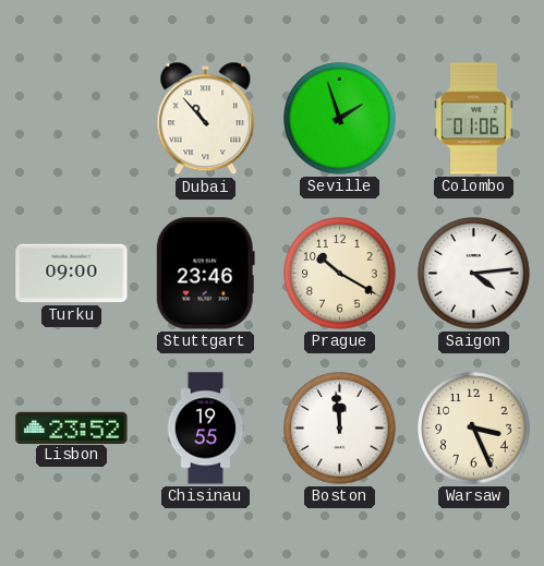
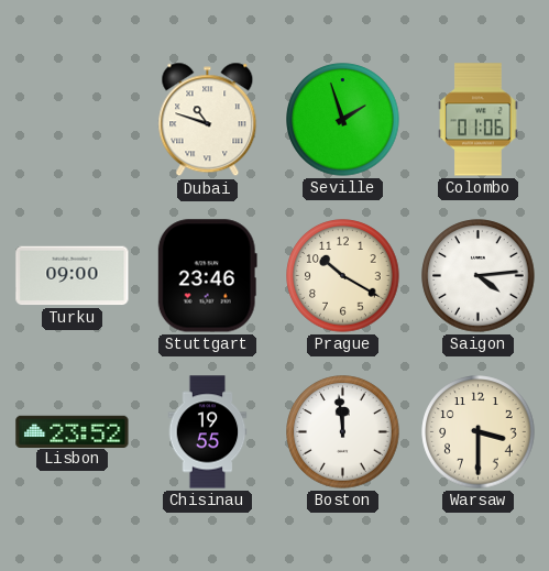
Dubai: 10:53 -> 10:48 (208, 120)
Warsaw: 3:26 -> 3:30 (479, 432)
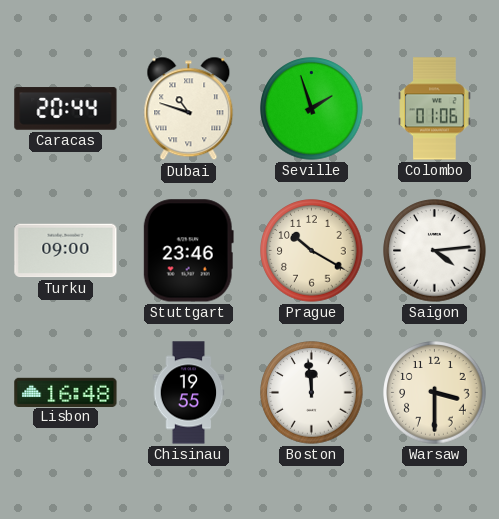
Caracas: none -> 20:44 (66, 109)
Lisbon: 23:52 -> 16:48 (66, 392)
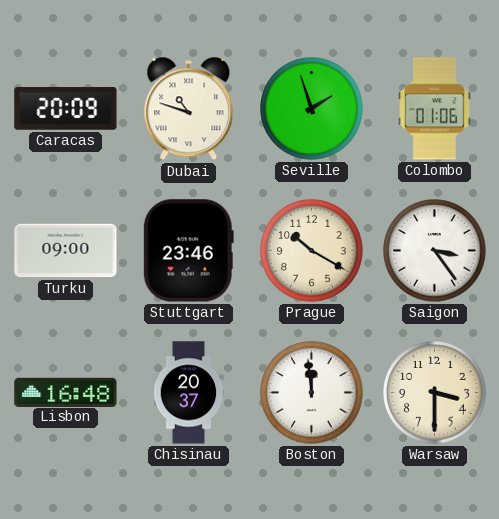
Caracas: 20:44 -> 20:09 (66, 109)
Saigon: 4:14 -> 3:24 (435, 251)
Chisinau: 19:55 -> 20:37 (189, 393)
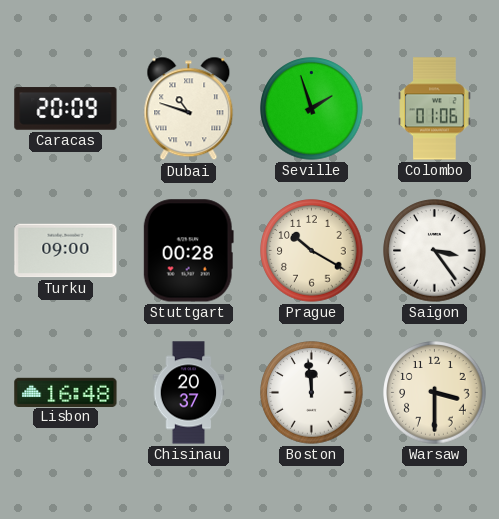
Stuttgart: 23:46 -> 00:28 (188, 251)
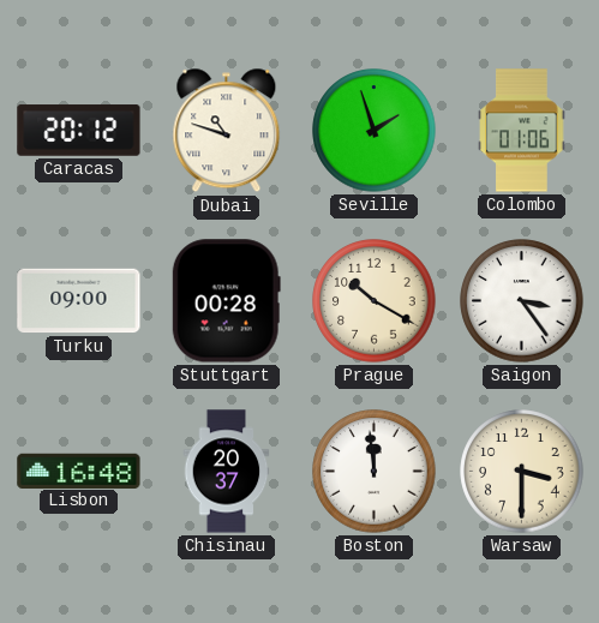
Caracas: 20:09 -> 20:12 (79, 131)
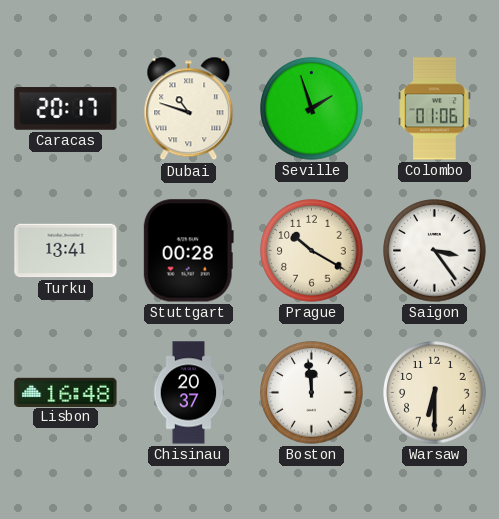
Caracas: 20:12 -> 20:17 (66, 109)
Turku: 09:00 -> 13:41 (66, 251)
Warsaw: 3:30 -> 6:30 (435, 393)
